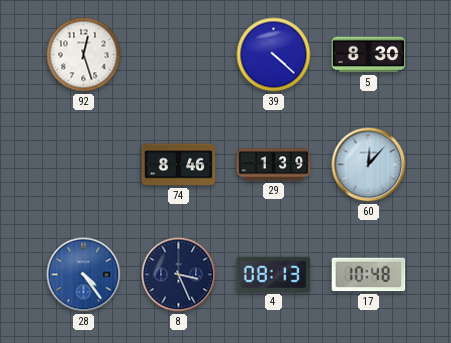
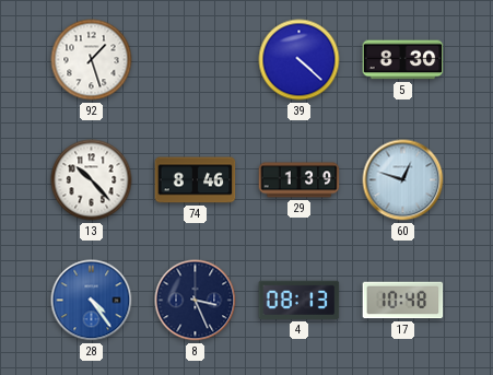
92: 12:27 -> 1:27 (92, 60)
13: none -> 10:23 (92, 180)
60: 12:07 -> 12:48 (403, 180)
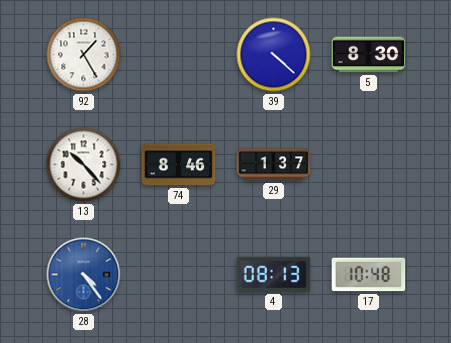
92: 1:27 -> 1:25 (84, 55)
29: 1:39 -> 1:37 (274, 165)
60: 12:48 -> none (403, 180)
8: 3:26 -> none (196, 301)
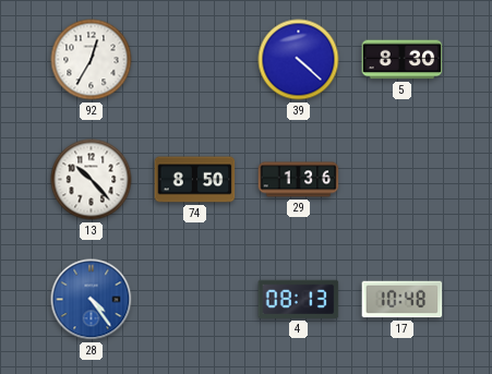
92: 1:25 -> 12:35 (92, 60)
74: 8:46 -> 8:50 (195, 180)
29: 1:37 -> 1:36 (299, 180)
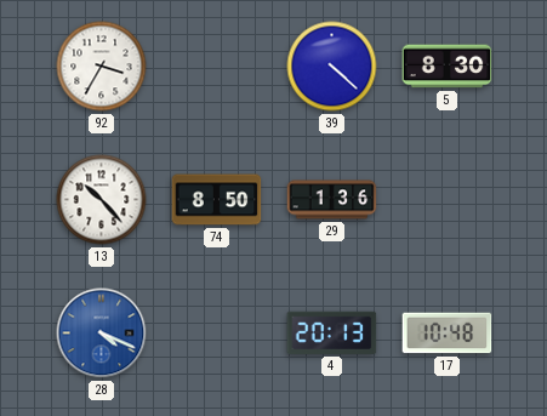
92: 12:35 -> 3:35 (102, 67)
28: 4:24 -> 4:19 (102, 334)
4: 08:13 -> 20:13 (332, 332)
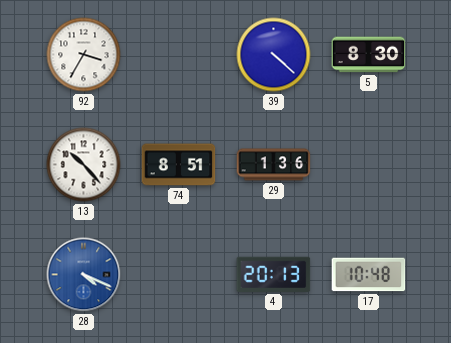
74: 8:50 -> 8:51 (179, 165)
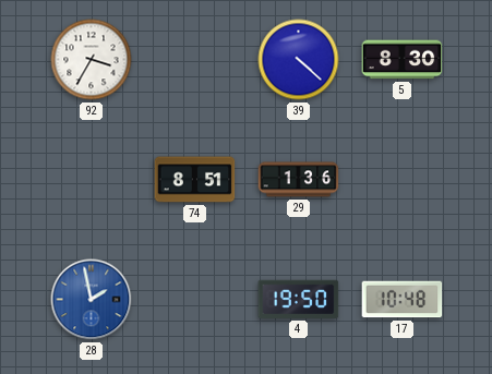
13: 10:23 -> none (84, 165)
28: 4:19 -> 1:58 (92, 300)
4: 20:13 -> 19:50 (299, 299)
